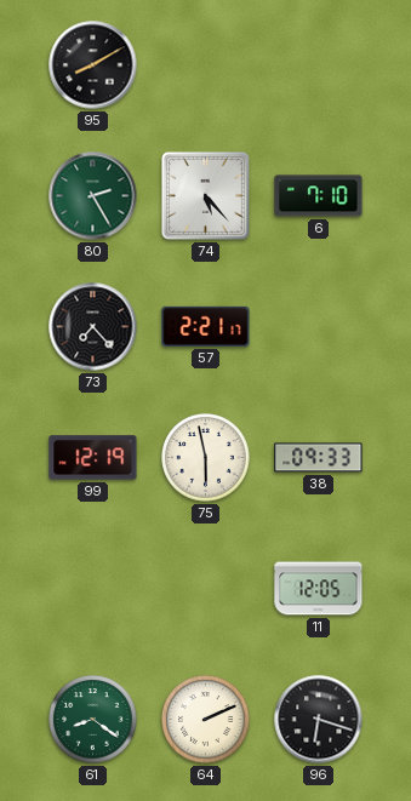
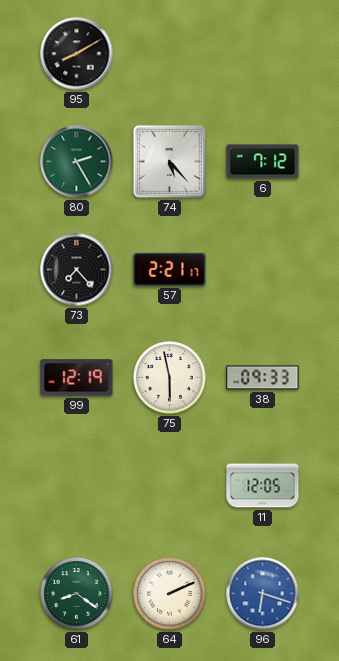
6: 7:10 -> 7:12 (263, 162)
96 dial: black -> blue (263, 594)
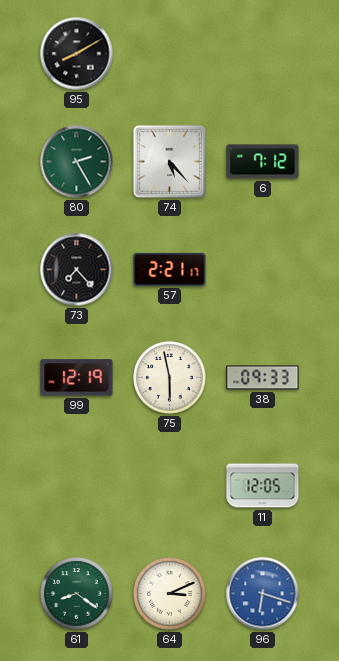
64: 2:11 -> 3:11 (170, 594)
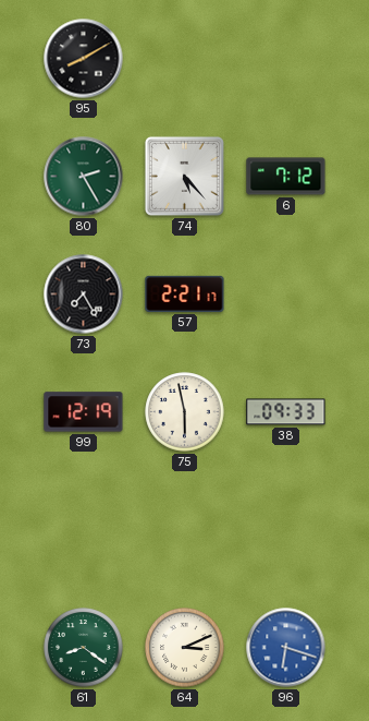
73: 7:23 -> 7:25 (84, 295)
11: 12:05 -> none (263, 486)
